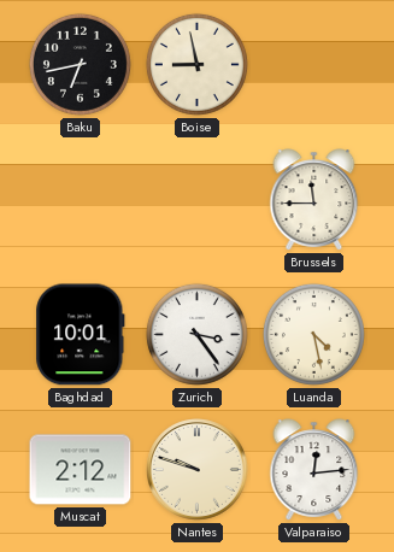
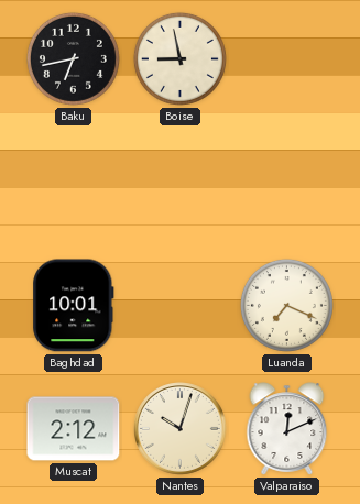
Brussels: 11:45 -> none (314, 200)
Zurich: 3:24 -> none (196, 334)
Luanda: 4:28 -> 7:19 (286, 305)
Nantes: 9:48 -> 10:03 (181, 429)
Valparaiso: 12:14 -> 12:11 (287, 429)
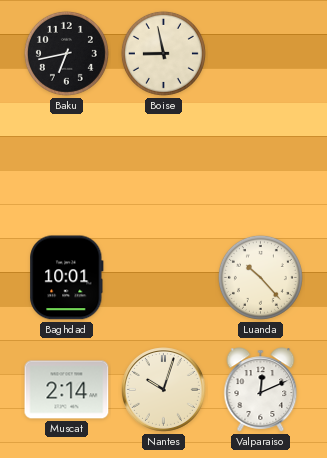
Luanda: 7:19 -> 10:23 (260, 277)
Muscat: 2:12 -> 2:14 (67, 390)
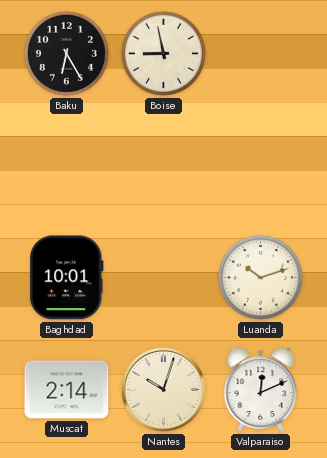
Baku: 6:43 -> 6:25 (66, 53)
Luanda: 10:23 -> 10:12 (260, 277)
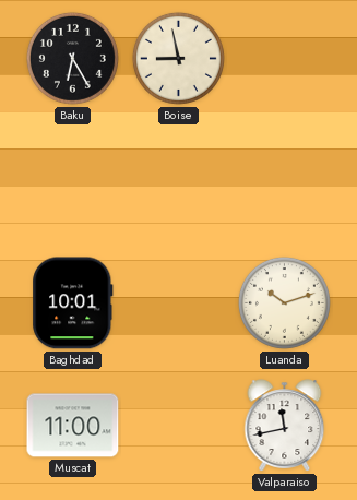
Muscat: 2:14 -> 11:00 (73, 426)
Nantes: 10:03 -> none (164, 390)
Valparaiso: 12:11 -> 11:43 (285, 426)
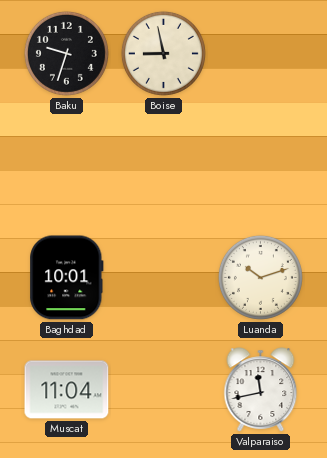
Baku: 6:25 -> 9:33 (66, 53)
Muscat: 11:00 -> 11:04 (67, 390)
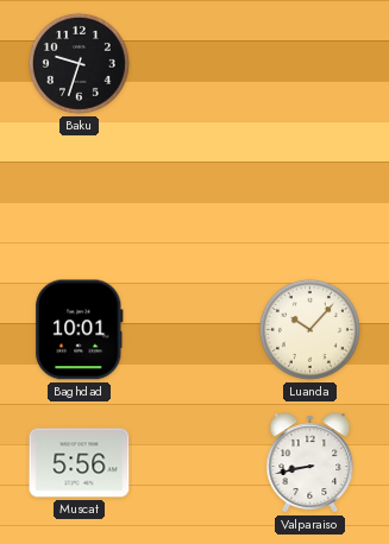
Boise: 8:58 -> none (163, 53)
Luanda: 10:12 -> 10:07 (309, 329)
Muscat: 11:04 -> 5:56 (80, 463)
Valparaiso: 11:43 -> 8:43 (310, 463)
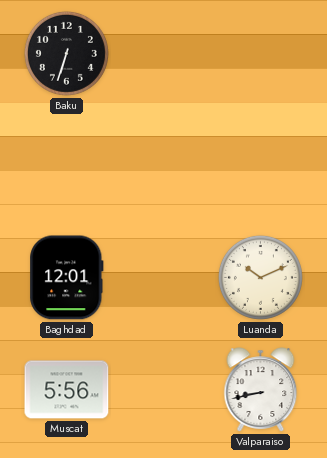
Baku: 9:33 -> 6:33 (66, 53)
Baghdad: 10:01 -> 12:01 (67, 278)
Luanda: 10:07 -> 10:11 (260, 277)
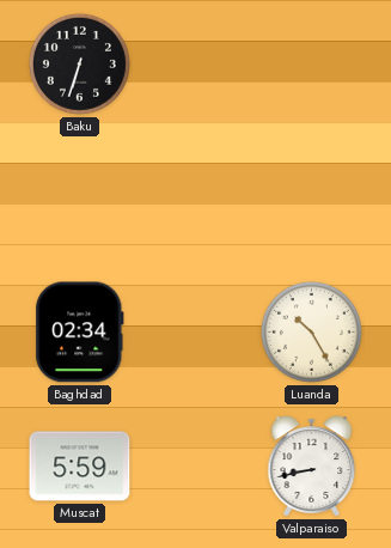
Baghdad: 12:01 -> 02:34 (80, 333)
Luanda: 10:11 -> 10:25 (311, 331)
Muscat: 5:56 -> 5:59 (80, 467)
